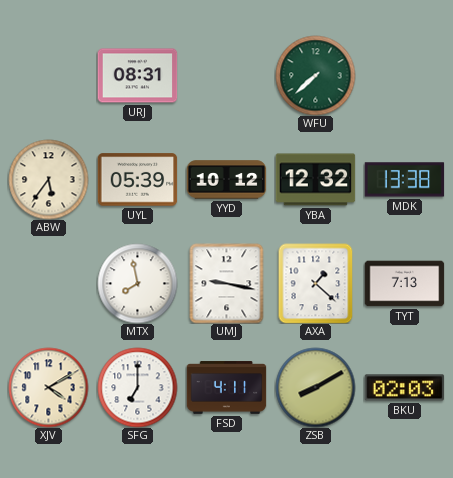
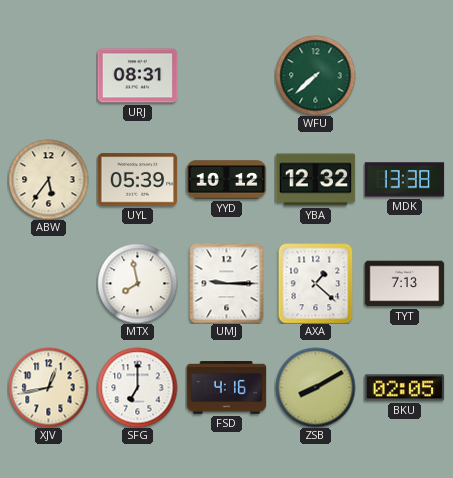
UMJ: 9:17 -> 9:15 (227, 283)
XJV: 4:10 -> 12:43 (48, 387)
FSD: 4:11 -> 4:16 (226, 388)
BKU: 02:03 -> 02:05 (404, 388)
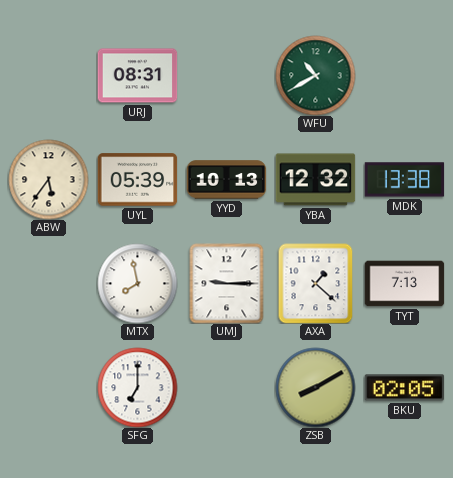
WFU: 7:38 -> 10:40 (315, 75)
YYD: 10:12 -> 10:13 (226, 180)
XJV: 12:43 -> none (48, 387)
FSD: 4:16 -> none (226, 388)
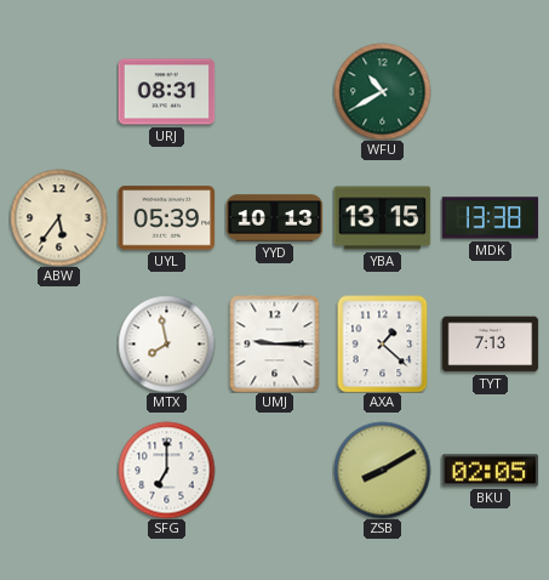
YBA: 12:32 -> 13:15 (382, 218)
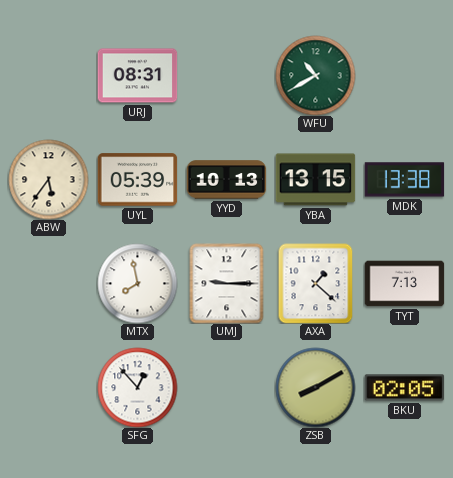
SFG: 7:00 -> 12:53 (137, 387)
